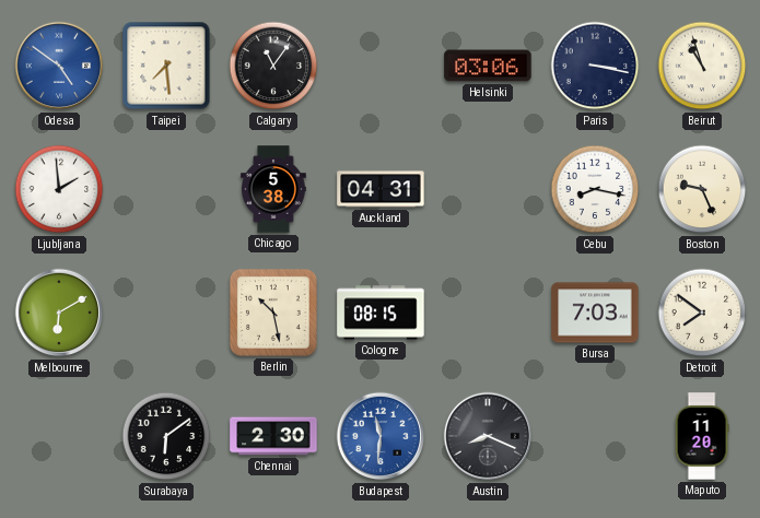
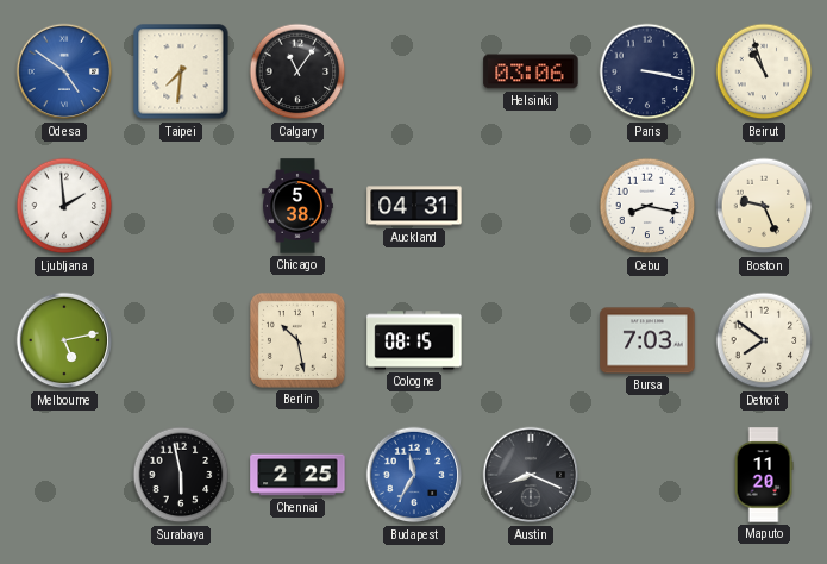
Taipei: 7:29 -> 7:31 (181, 71)
Melbourne: 6:10 -> 5:13 (64, 340)
Surabaya: 6:09 -> 5:58 (181, 475)
Chennai: 2:30 -> 2:25 (297, 475)
Budapest: 11:31 -> 11:35 (414, 475)
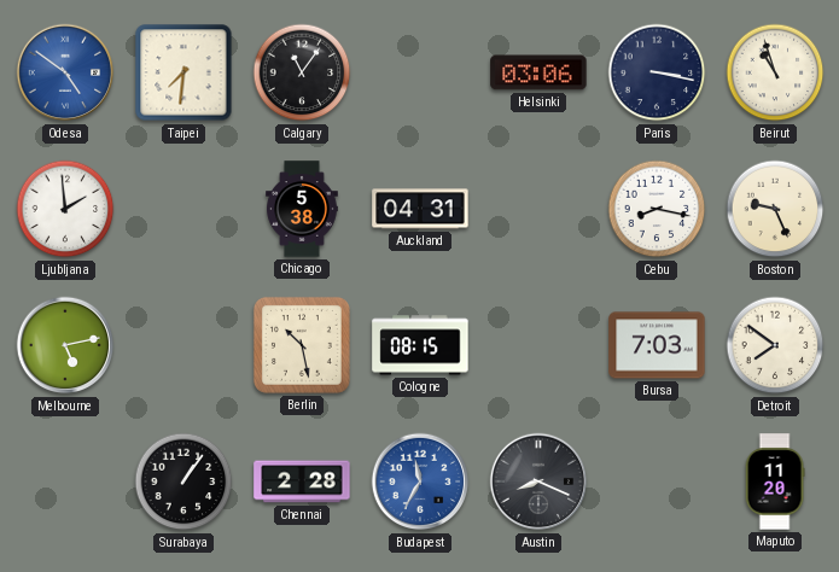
Surabaya: 5:58 -> 1:06 (183, 481)
Chennai: 2:25 -> 2:28 (302, 481)
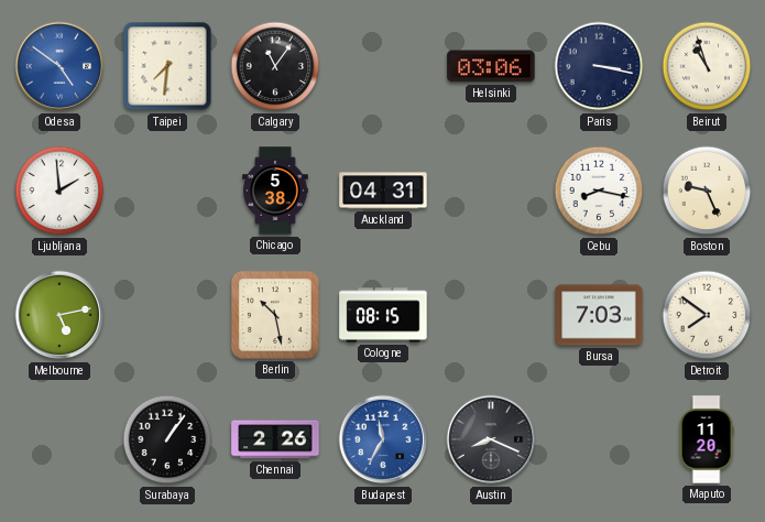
Chennai: 2:28 -> 2:26 (275, 439)
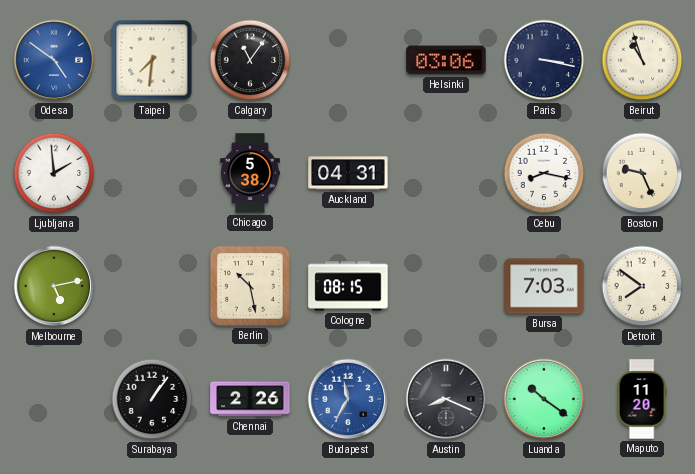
Luanda: none -> 10:21 (544, 399)
